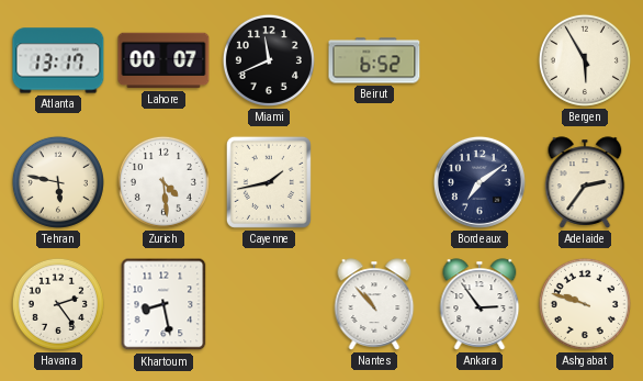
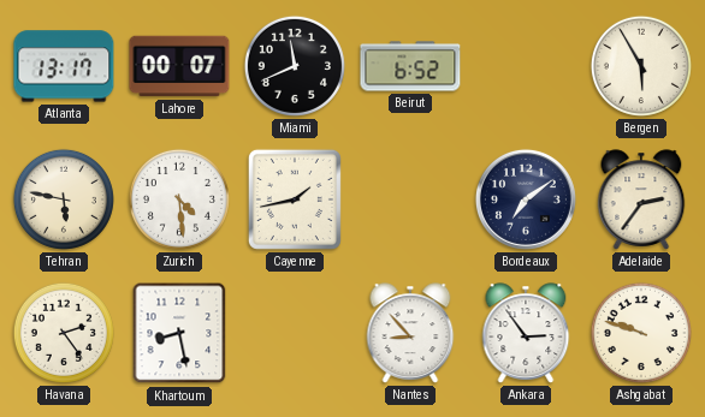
Nantes: 10:53 -> 8:53 (410, 333)
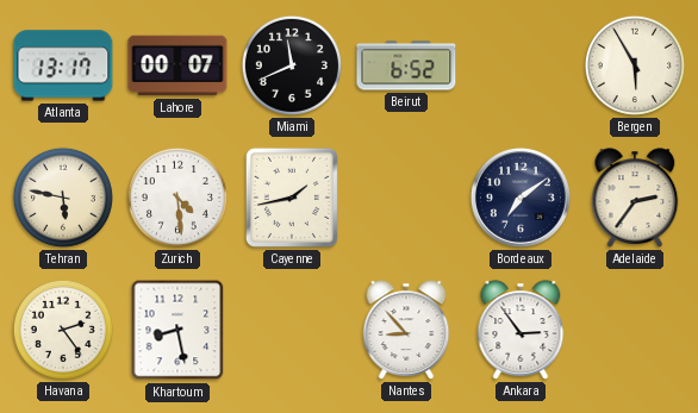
Ashgabat: 9:48 -> none (641, 333)
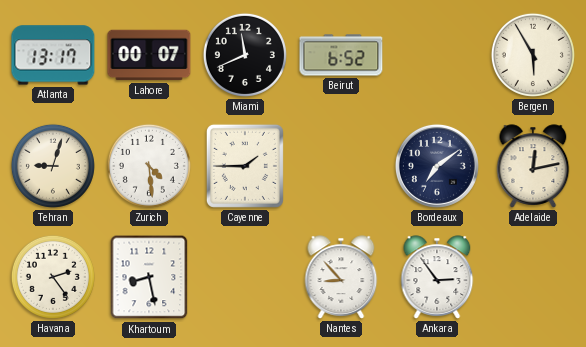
Tehran: 5:47 -> 9:03 (53, 166)
Cayenne: 1:43 -> 1:45 (245, 166)
Adelaide: 2:36 -> 12:13 (533, 166)
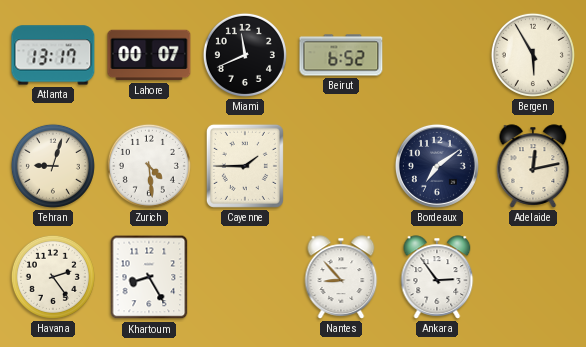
Khartoum: 8:28 -> 8:25 (149, 277)
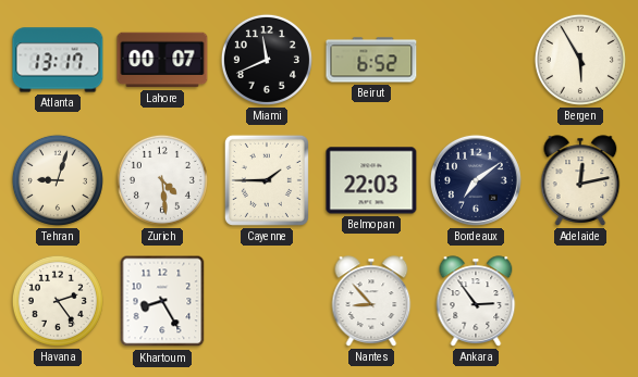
Belmopan: none -> 22:03 (371, 180)
